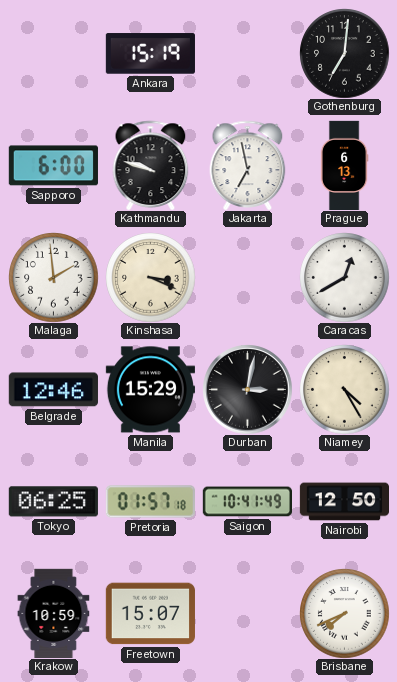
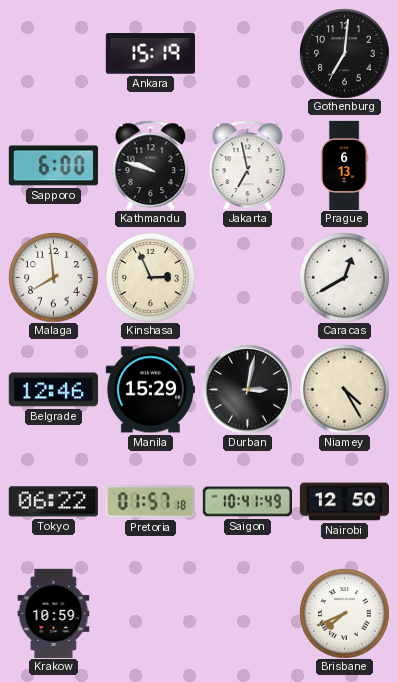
Malaga: 1:59 -> 7:59 (53, 277)
Kinshasa: 3:19 -> 2:56 (150, 277)
Tokyo: 06:25 -> 06:22 (53, 502)
Freetown: 15:07 -> none (150, 614)
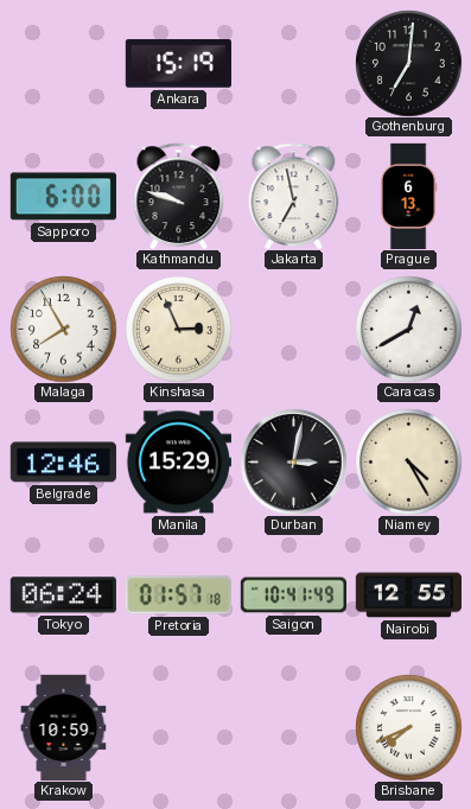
Malaga: 7:59 -> 7:55 (63, 329)
Tokyo: 06:22 -> 06:24 (63, 595)
Nairobi: 12:50 -> 12:55 (408, 595)
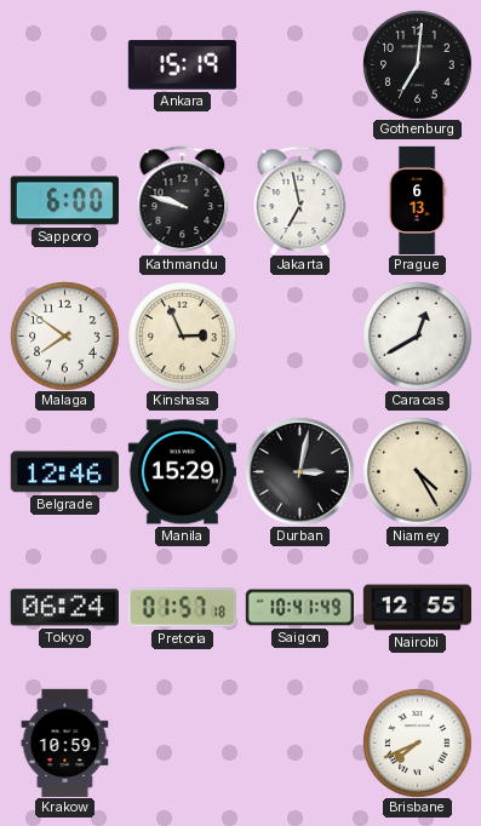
Malaga: 7:55 -> 7:51 (64, 335)
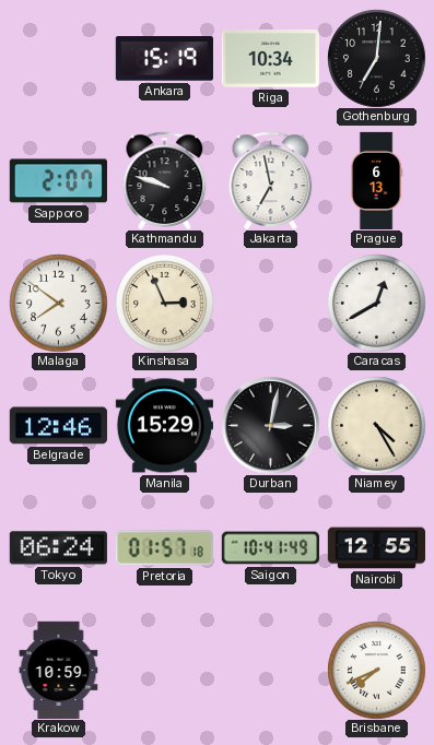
Riga: none -> 10:34 (270, 59)
Sapporo: 6:00 -> 2:07 (58, 181)
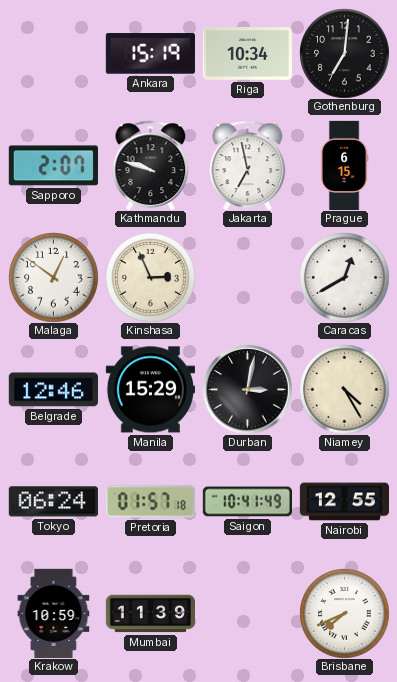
Prague: 6:13 -> 6:15 (344, 165)
Malaga: 7:51 -> 12:51 (53, 277)
Mumbai: none -> 11:39 (150, 614)
